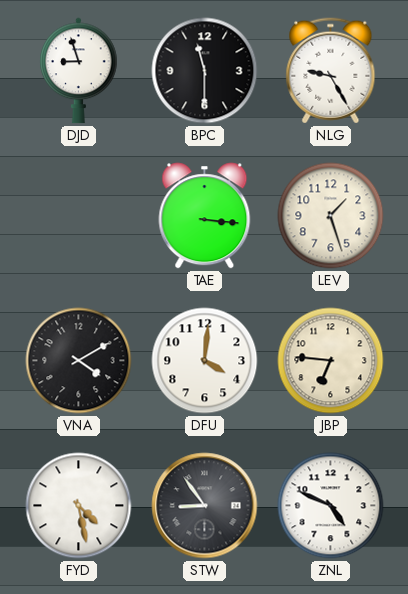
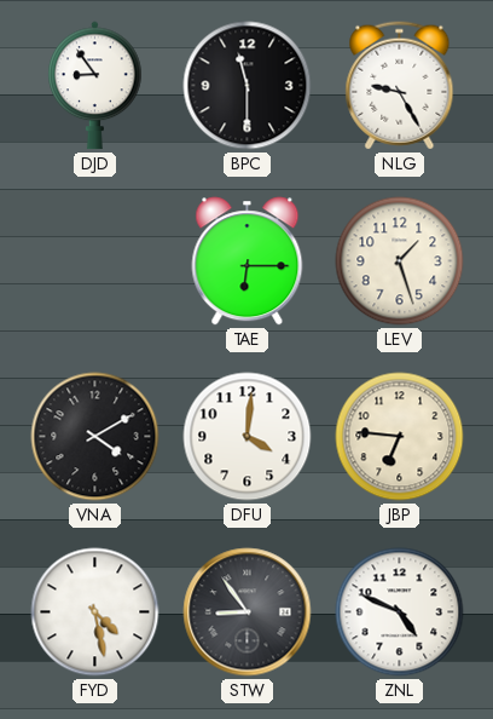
DJD: 8:57 -> 8:54 (95, 86)
TAE: 3:16 -> 6:15 (248, 261)
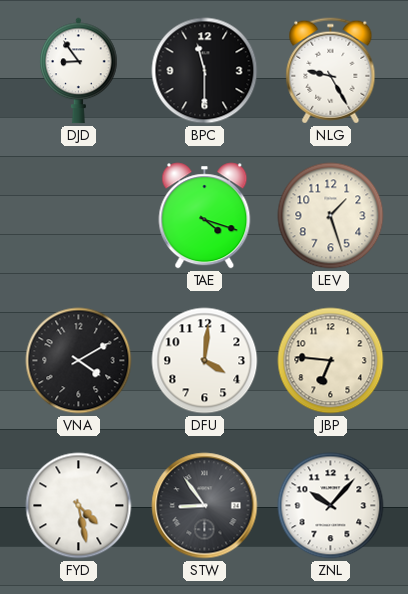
TAE: 6:15 -> 4:18 (205, 216)
ZNL: 4:49 -> 10:07 (331, 506)
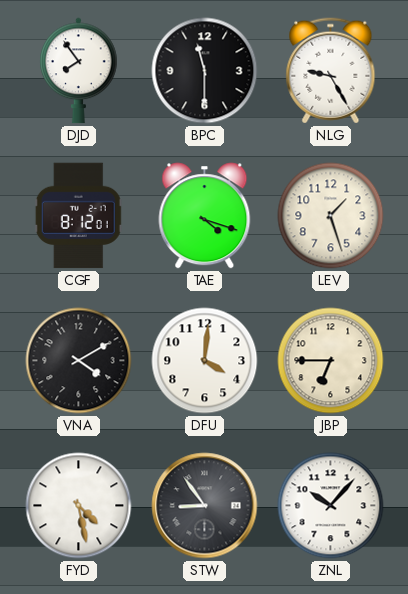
DJD: 8:54 -> 7:54 (79, 71)
CGF: none -> 8:12 (78, 216)
JBP: 6:46 -> 6:45 (331, 361)
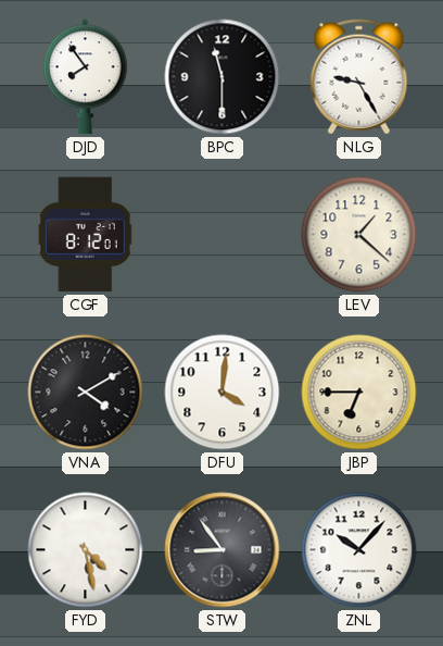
TAE: 4:18 -> none (205, 216)
LEV: 1:27 -> 1:22 (359, 235)
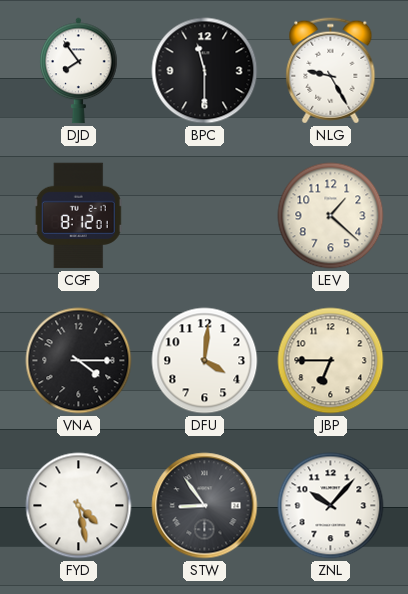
VNA: 4:10 -> 4:15 (79, 361)
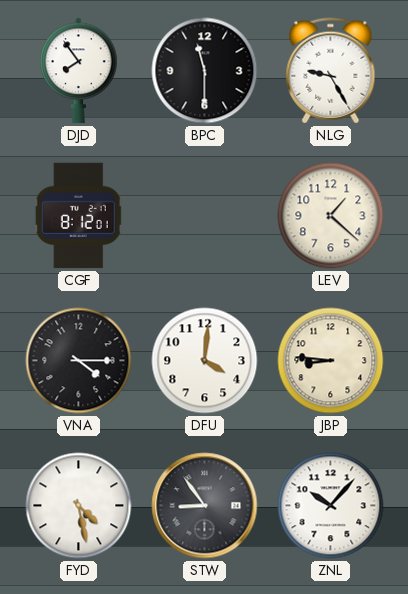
JBP: 6:45 -> 8:46 (331, 361)
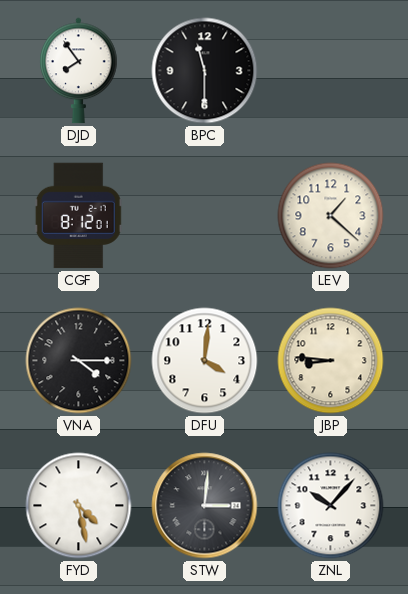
NLG: 9:25 -> none (331, 71)
STW: 8:54 -> 3:01 (205, 506)
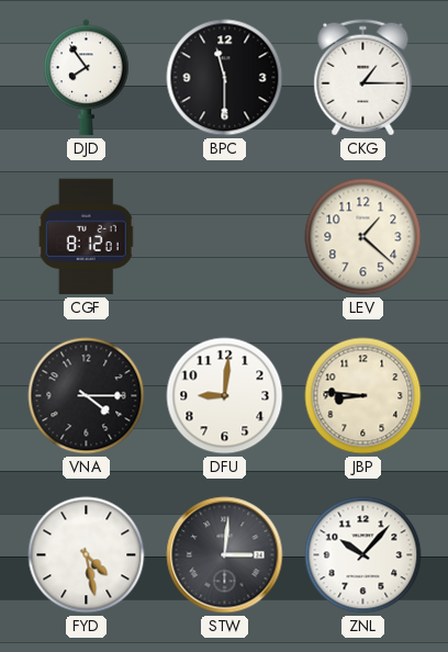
CKG: none -> 1:15 (363, 78)
DFU: 4:01 -> 9:01 (225, 396)
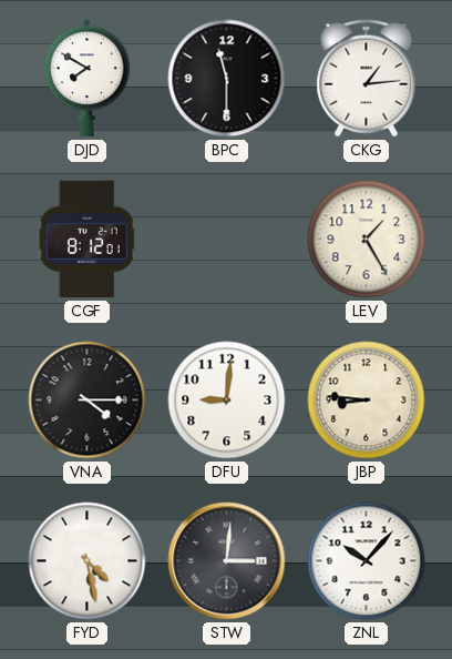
DJD: 7:54 -> 7:50 (88, 79)
CKG: 1:15 -> 1:14 (367, 79)
LEV: 1:22 -> 1:25 (367, 240)
